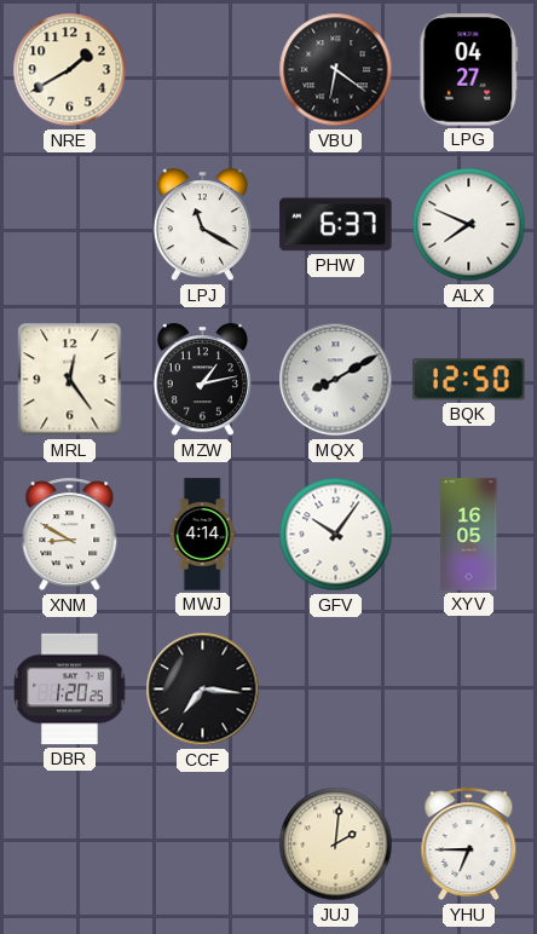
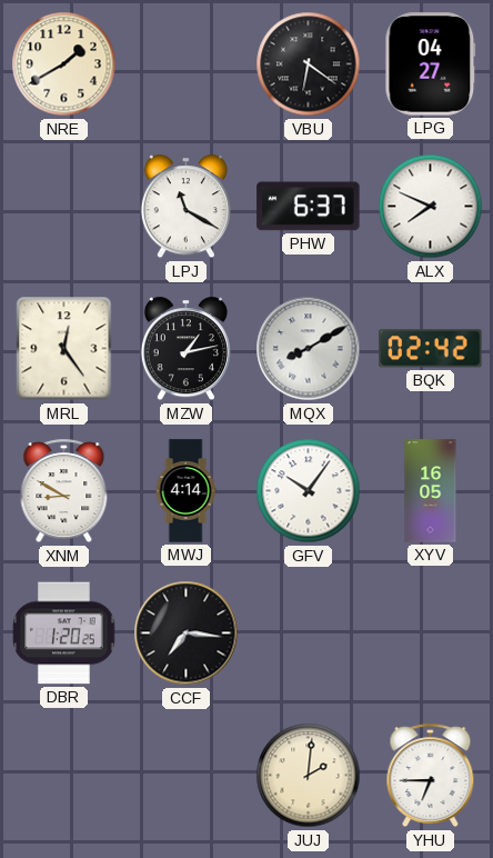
BQK: 12:50 -> 02:42 (431, 349)
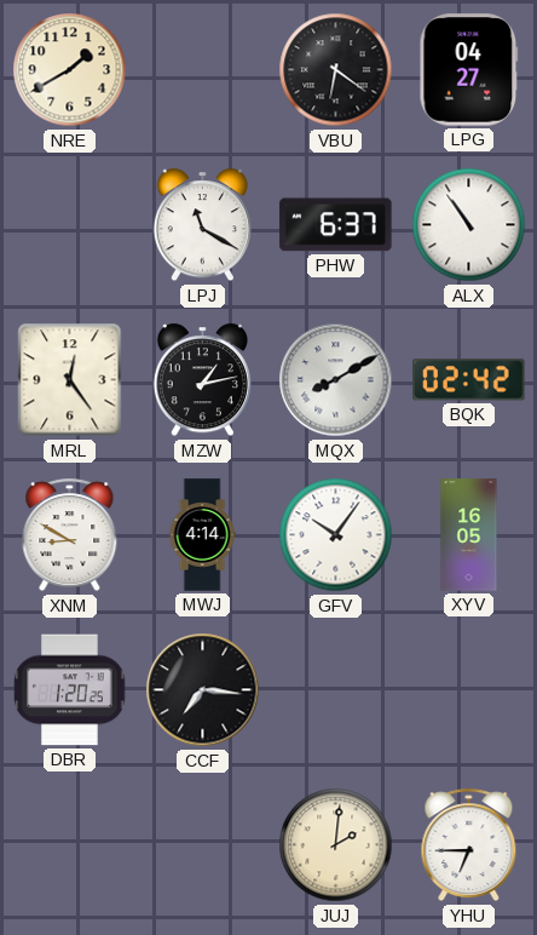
ALX: 7:49 -> 10:54 (469, 225)
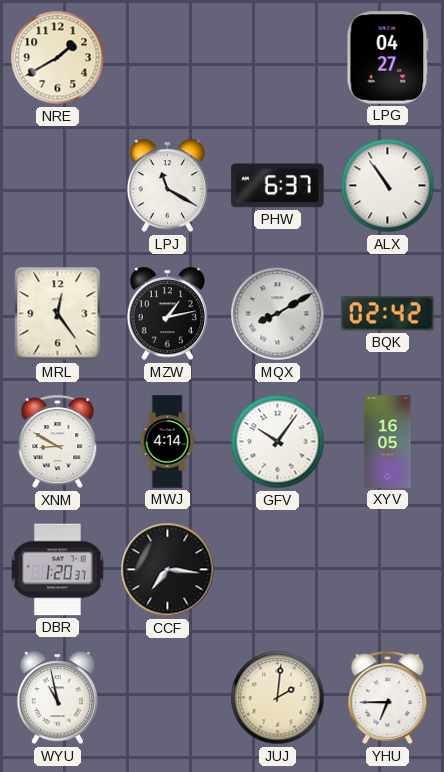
VBU: 6:21 -> none (336, 70)
DBR: 1:20:25 -> 1:20:37 (58, 570)
WYU: none -> 10:58 (57, 698)
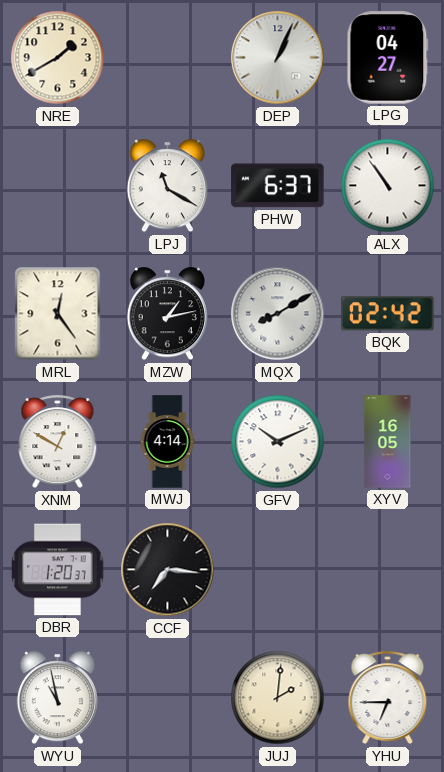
DEP: none -> 1:04 (278, 58)
XNM: 8:50 -> 12:50 (58, 442)
GFV: 10:06 -> 10:11 (278, 442)
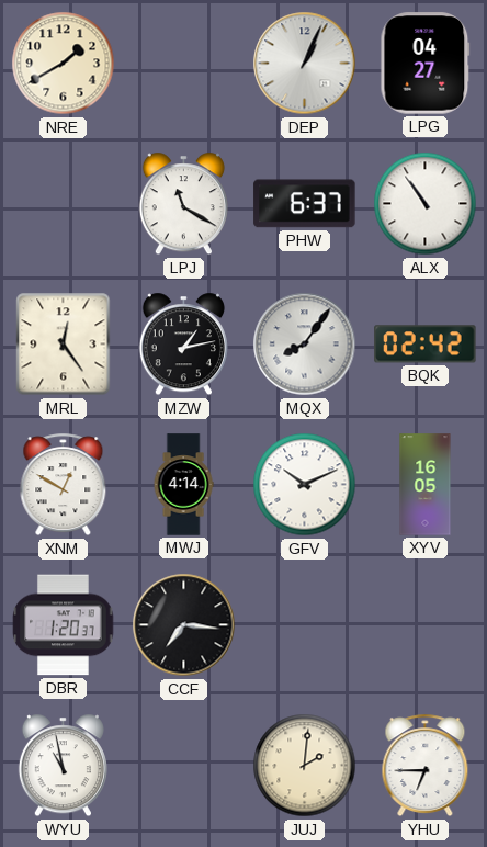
MQX: 8:10 -> 8:06 (305, 345)
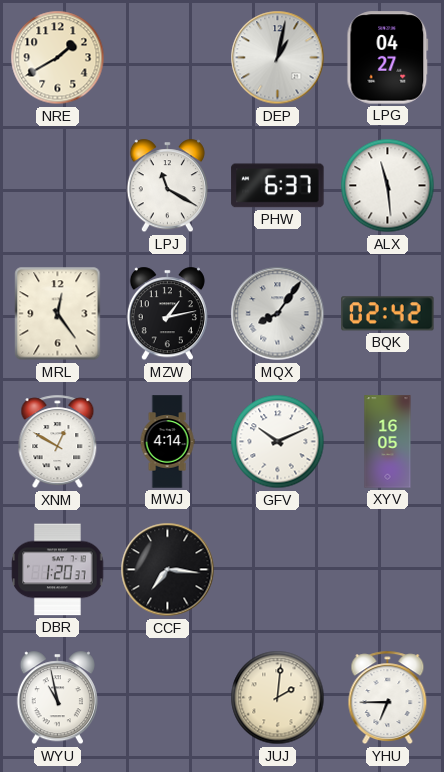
DEP: 1:04 -> 1:02 (278, 58)
ALX: 10:54 -> 11:29 (388, 186)
